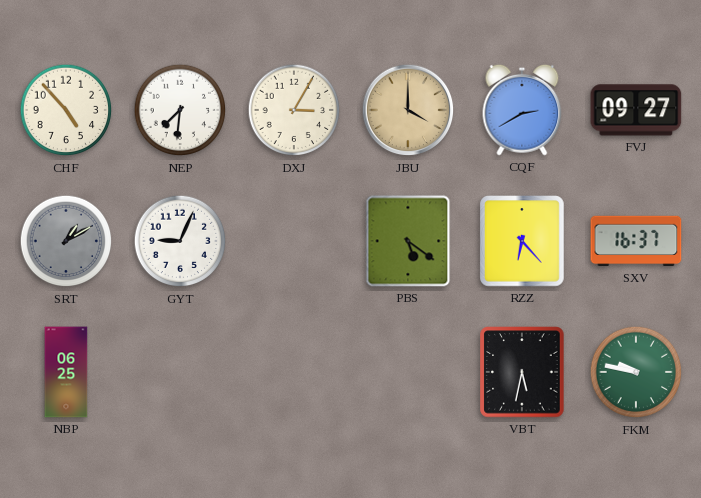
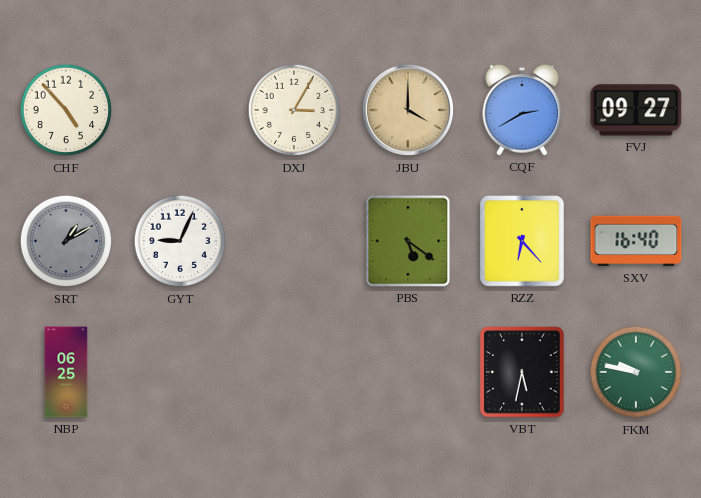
NEP: 7:31 -> none (180, 110)
SXV: 16:37 -> 16:40 (636, 241)
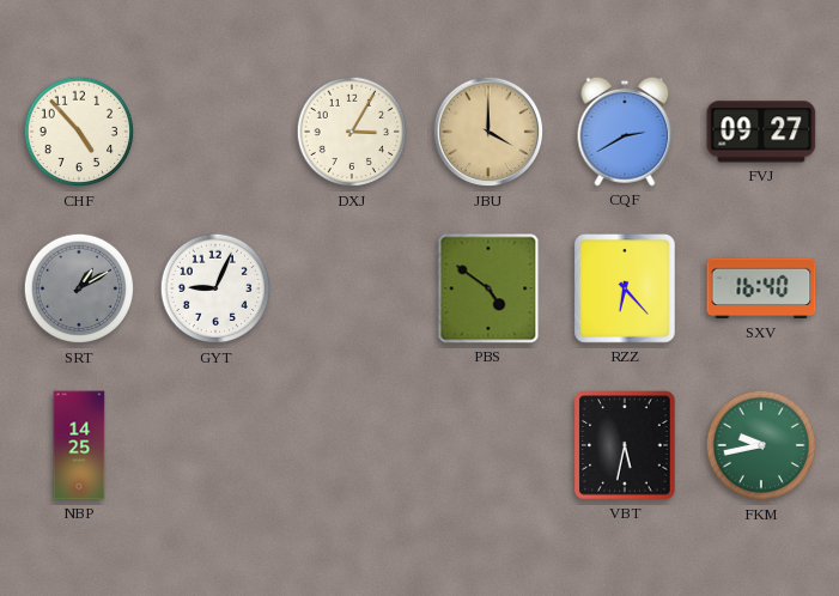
PBS: 5:21 -> 4:51 (488, 288)
NBP: 06:25 -> 14:25 (79, 445)
FKM: 9:47 -> 9:43 (761, 445)
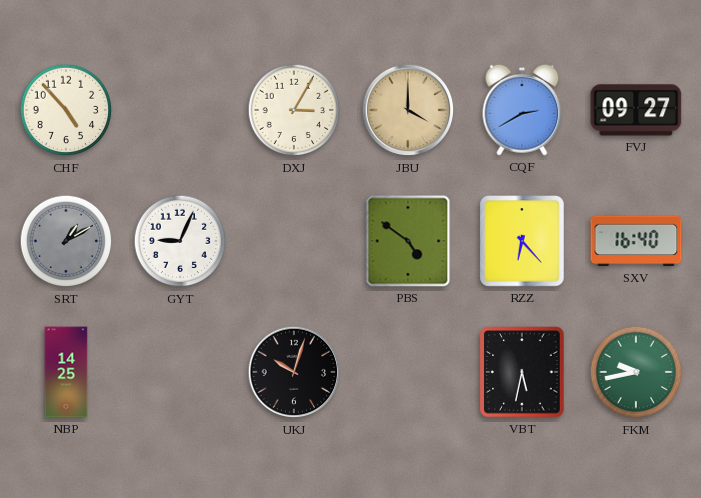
UKJ: none -> 10:03 (294, 372)
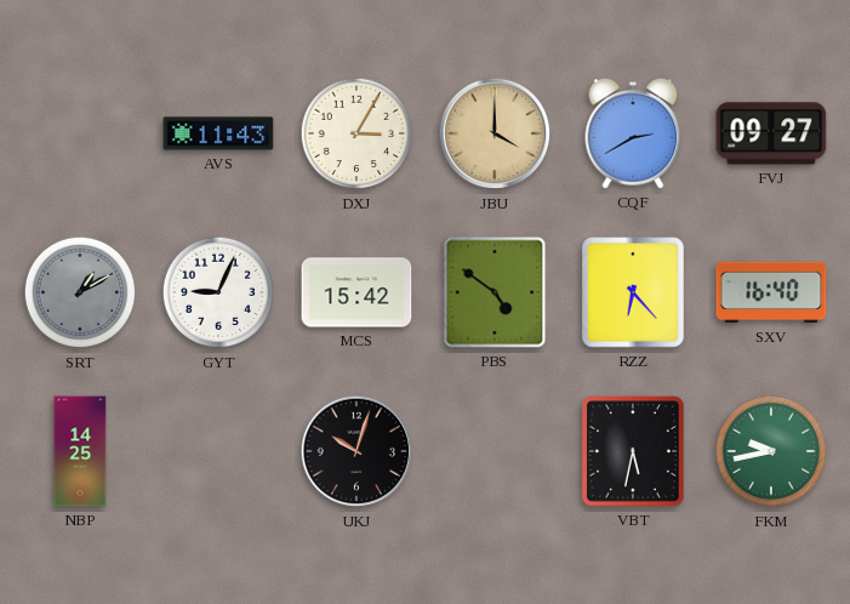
CHF: 4:53 -> none (66, 110)
AVS: none -> 11:43 (218, 133)
MCS: none -> 15:42 (356, 292)
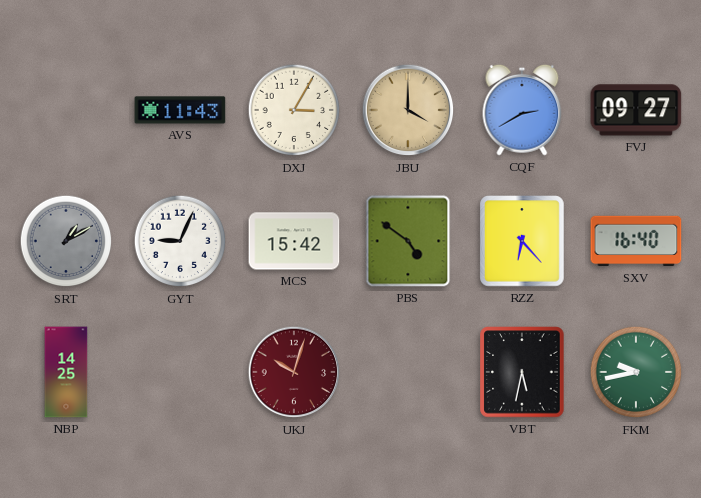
UKJ dial: black -> burgundy (294, 372)
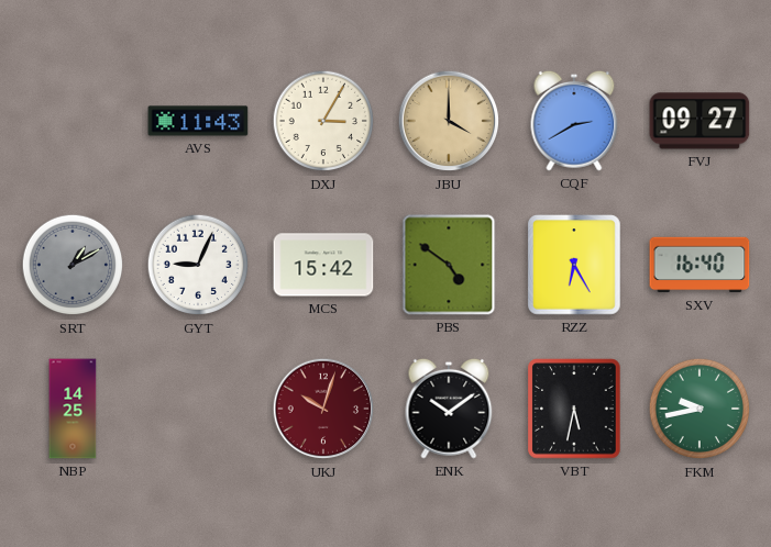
RZZ: 6:23 -> 6:25 (575, 266)
ENK: none -> 10:09 (449, 409)
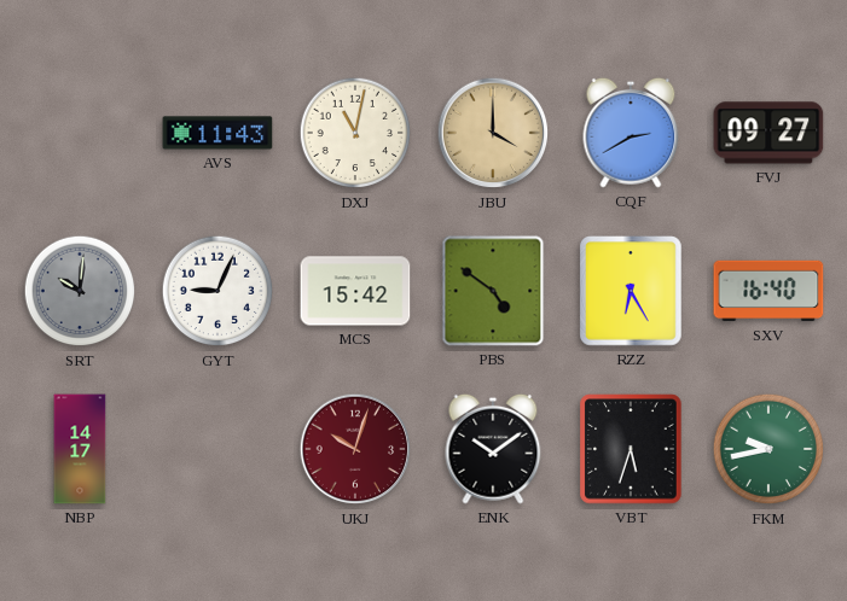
DXJ: 3:05 -> 11:02 (355, 133)
SRT: 1:10 -> 10:01 (80, 291)
NBP: 14:25 -> 14:17 (80, 449)
VBT: 5:32 -> 5:33 (631, 449)
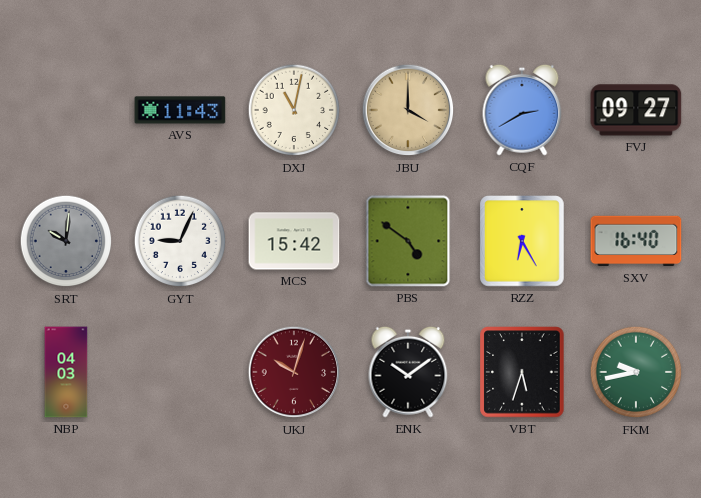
NBP: 14:17 -> 04:03 (66, 372)
